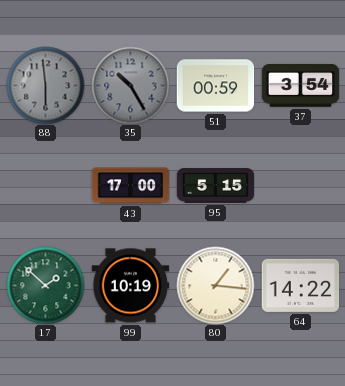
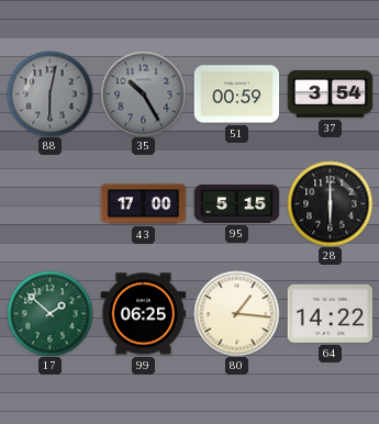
88: 5:59 -> 6:02 (49, 93)
28: none -> 6:00 (330, 203)
99: 10:19 -> 06:25 (143, 314)
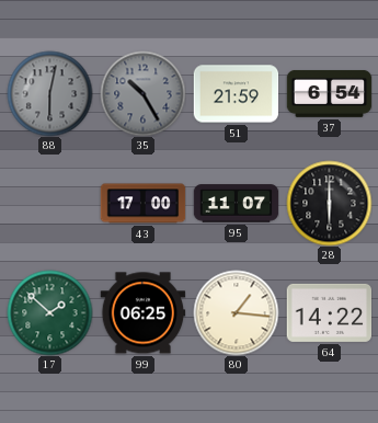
51: 00:59 -> 21:59 (236, 94)
37: 3:54 -> 6:54 (329, 93)
95: 5:15 -> 11:07 (236, 204)
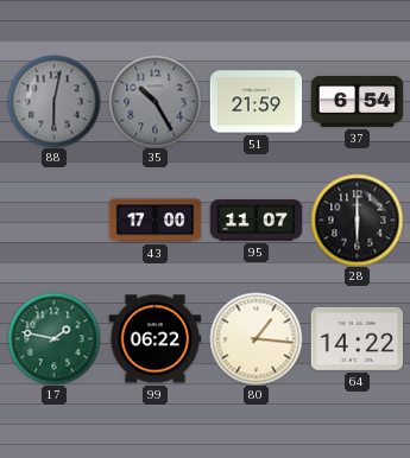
17: 1:52 -> 1:47 (53, 338)
99: 06:25 -> 06:22 (154, 339)
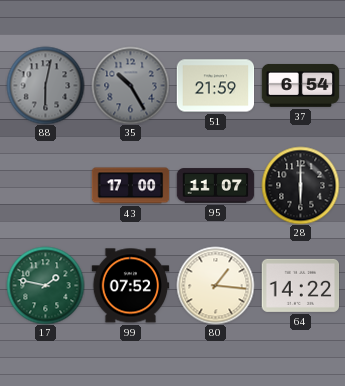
99: 06:22 -> 07:52 (130, 286)
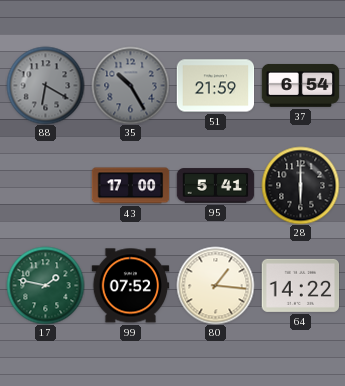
88: 6:02 -> 6:20 (45, 85)
95: 11:07 -> 5:41 (215, 186)
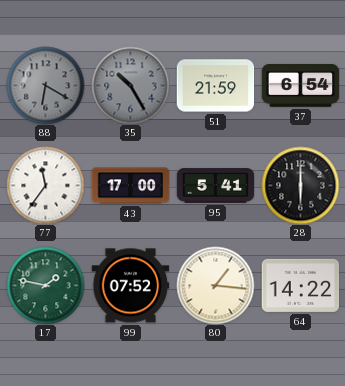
77: none -> 11:36 (45, 185)
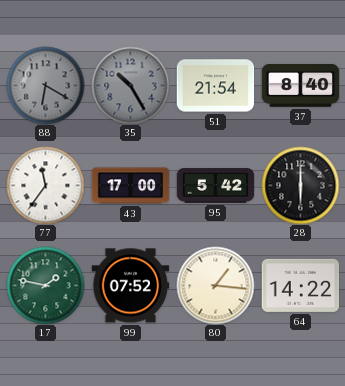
51: 21:59 -> 21:54 (215, 86)
37: 6:54 -> 8:40 (300, 85)
95: 5:41 -> 5:42 (215, 186)
